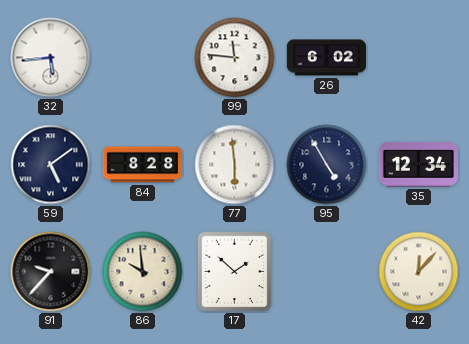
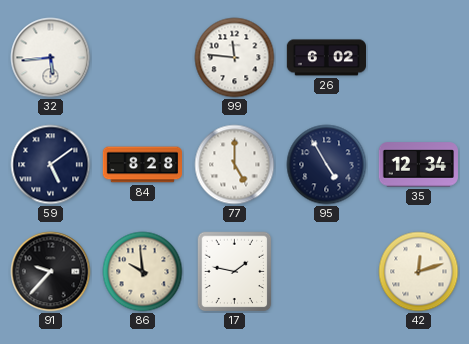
77: 5:59 -> 5:00 (235, 165)
17: 1:52 -> 1:47 (235, 272)
42: 12:07 -> 12:12 (419, 272)
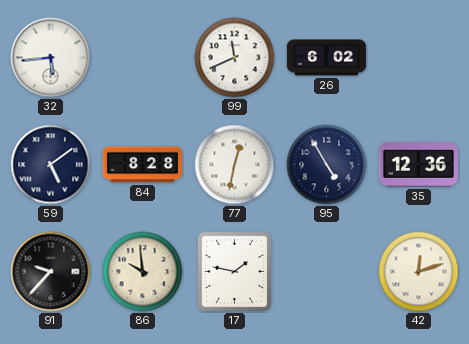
99: 11:46 -> 11:41 (235, 58)
77: 5:00 -> 12:32 (235, 165)
35: 12:34 -> 12:36 (418, 165)
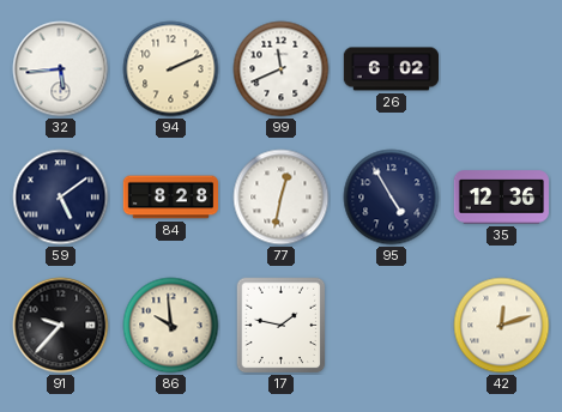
94: none -> 2:11 (171, 69)
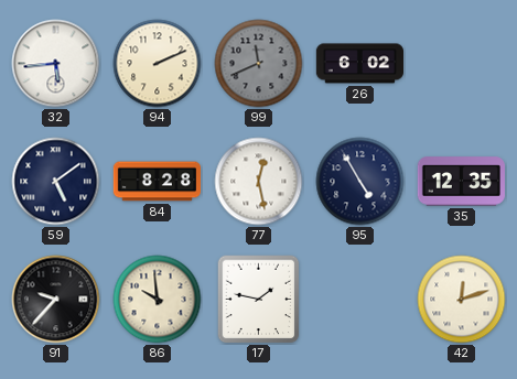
99 dial: white -> grey (259, 64)
77: 12:32 -> 12:28 (259, 182)
35: 12:36 -> 12:35 (461, 182)
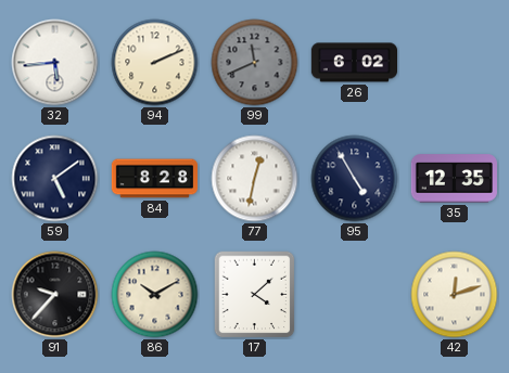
77: 12:28 -> 12:32 (255, 179)
86: 9:59 -> 10:10 (155, 295)
17: 1:47 -> 4:08 (255, 295)
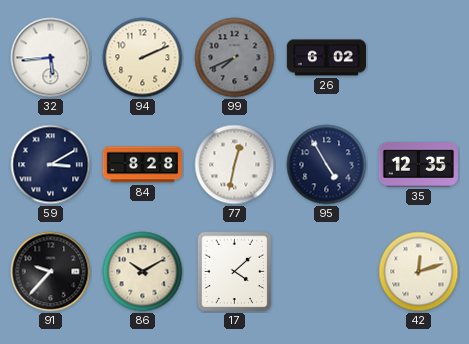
99: 11:41 -> 7:41 (235, 58)
59: 5:09 -> 3:10 (51, 165)
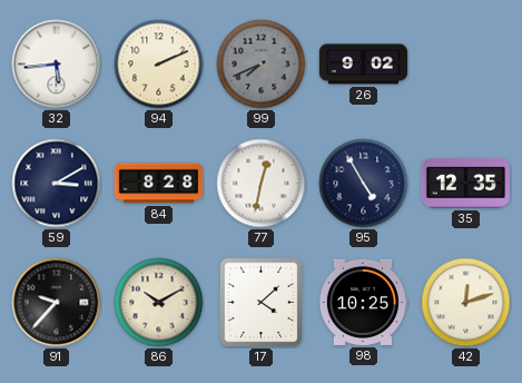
26: 6:02 -> 9:02 (363, 65)
98: none -> 10:25 (363, 302)
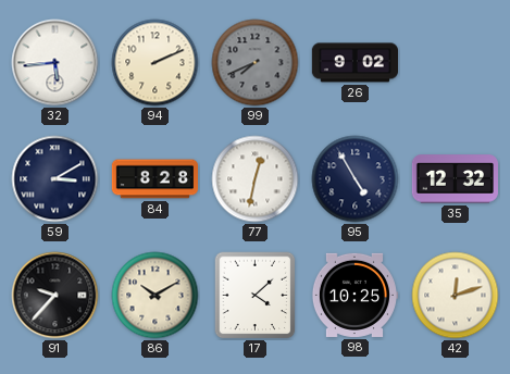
35: 12:35 -> 12:32 (455, 179)
